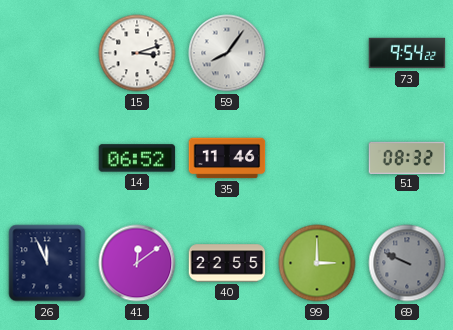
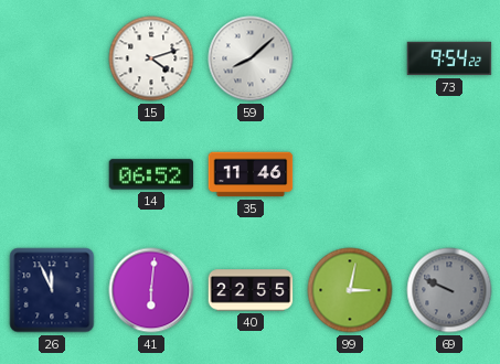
15: 3:12 -> 4:12 (151, 58)
59: 8:06 -> 8:08 (251, 58)
51: 08:32 -> none (407, 157)
41: 12:09 -> 6:01 (151, 290)
99: 3:00 -> 3:02 (350, 290)
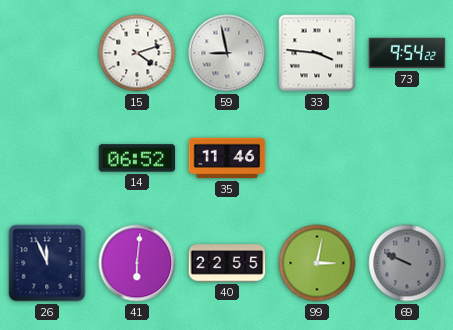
59: 8:08 -> 8:58 (227, 53)
33: none -> 3:46 (317, 53)
